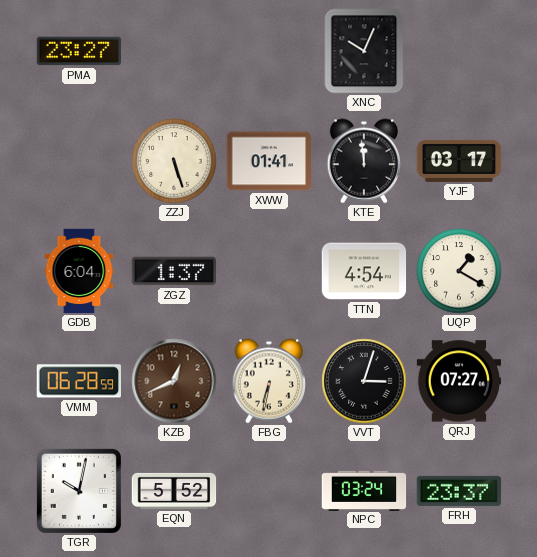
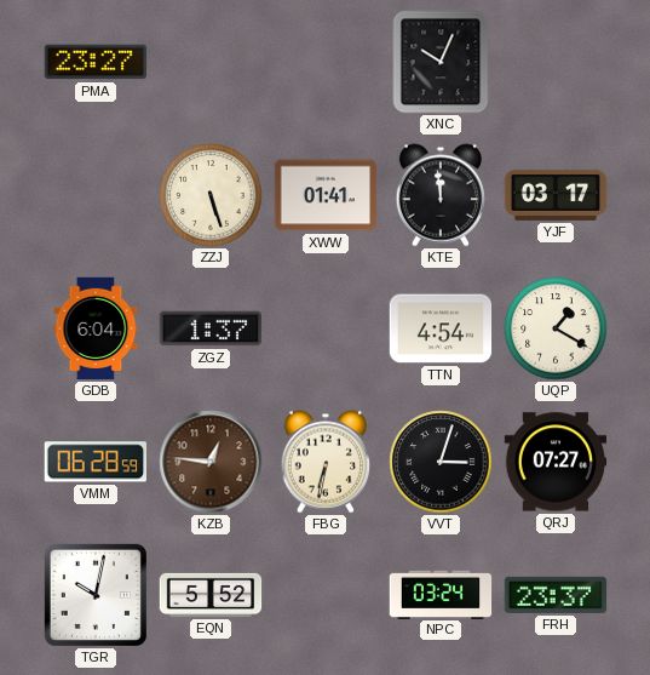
KZB: 12:41 -> 12:46 (211, 462)
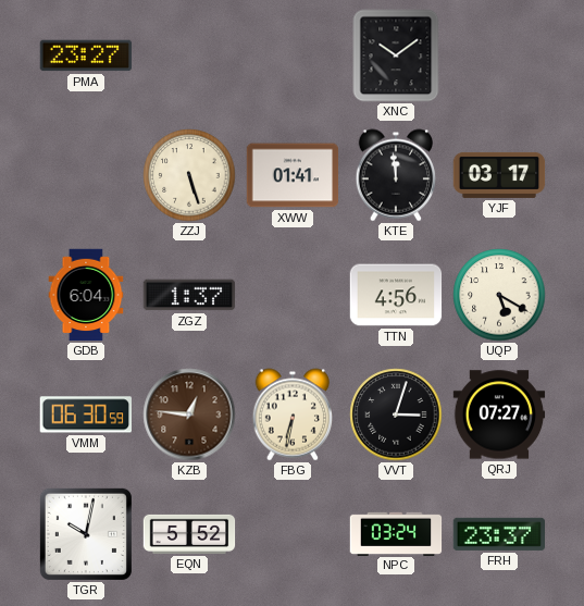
XNC: 10:04 -> 10:09 (396, 55)
TTN: 4:54 -> 4:56 (396, 295)
UQP: 1:20 -> 5:20 (499, 295)
VMM: 06:28 -> 06:30 (85, 415)
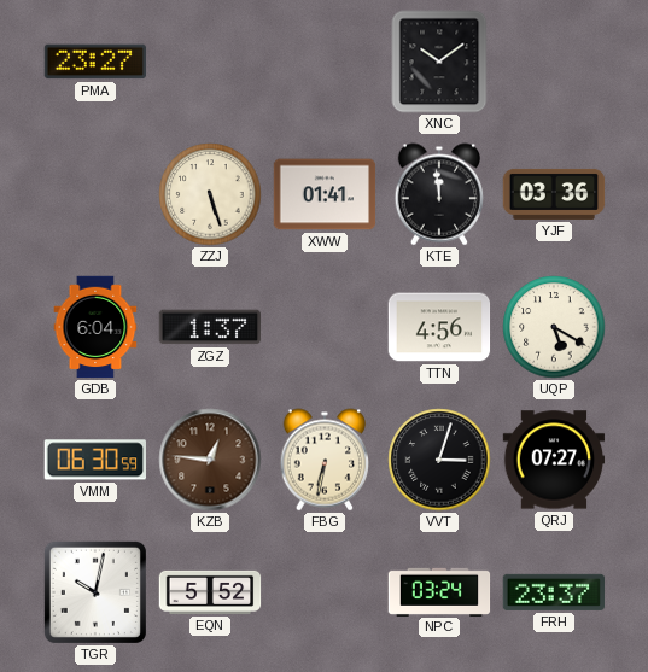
YJF: 03:17 -> 03:36 (554, 194)
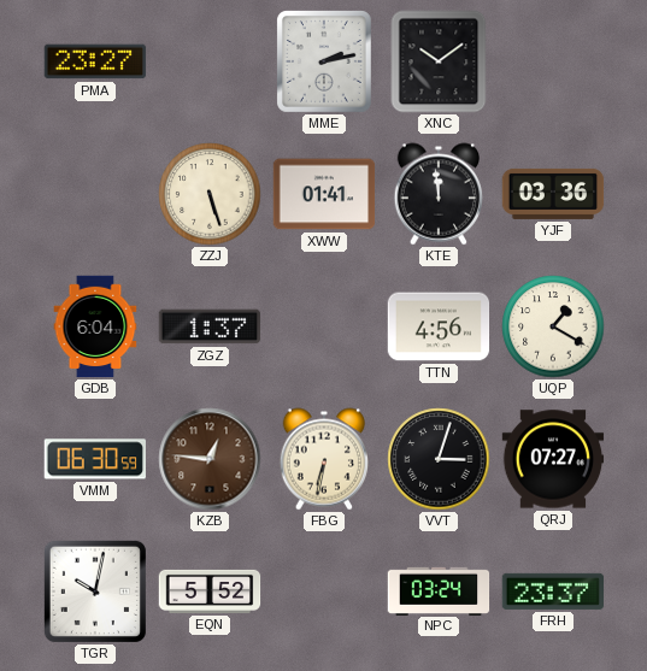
MME: none -> 2:13 (325, 63)
UQP: 5:20 -> 1:20 (553, 326)
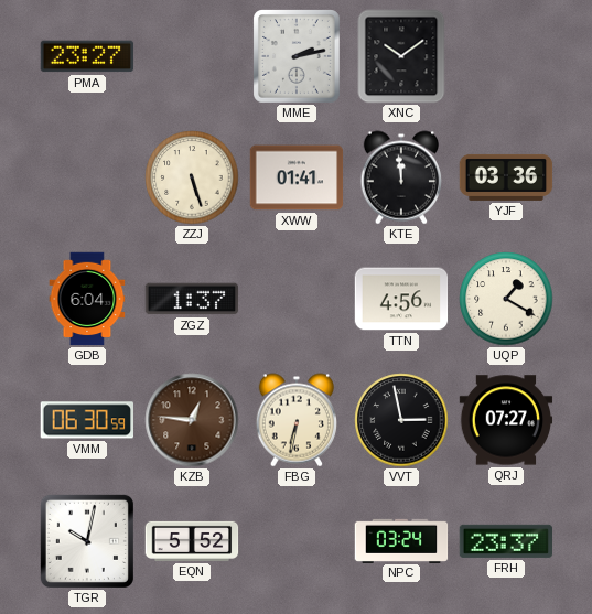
VVT: 3:03 -> 2:58 (401, 420)
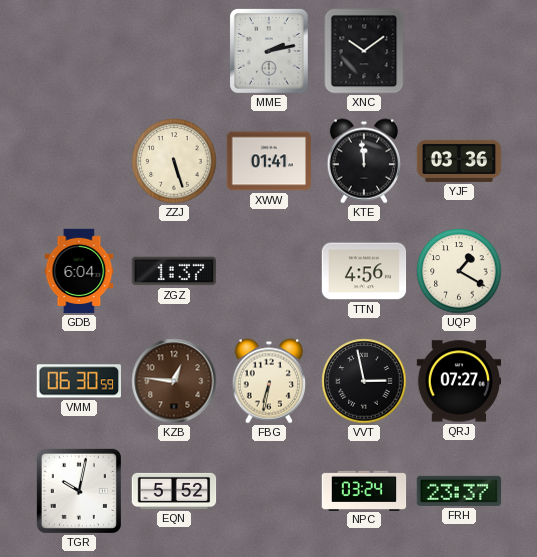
PMA: 23:27 -> none (87, 56)
